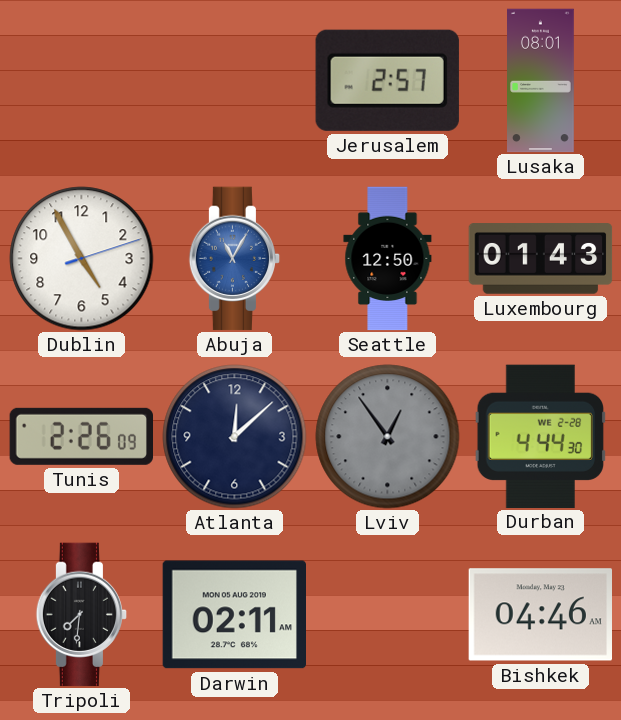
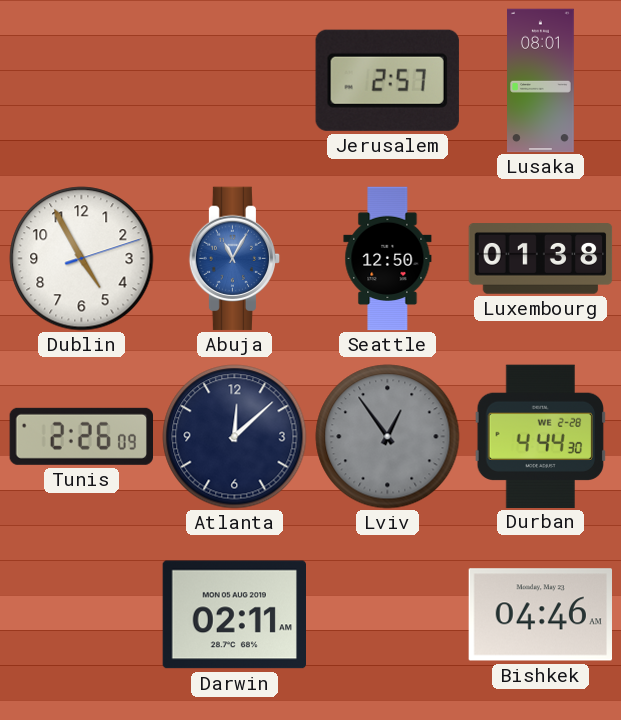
Luxembourg: 01:43 -> 01:38 (541, 259)
Tripoli: 7:31 -> none (82, 615)
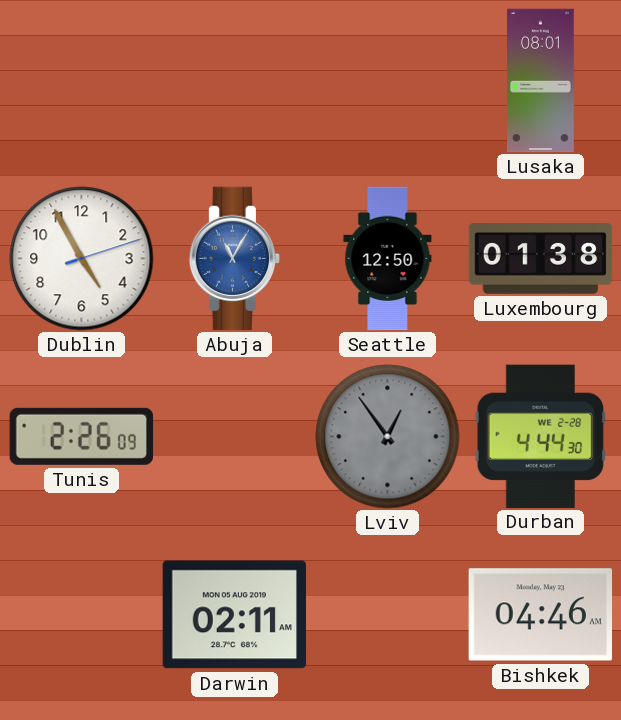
Jerusalem: 2:57 -> none (387, 80)
Atlanta: 12:08 -> none (235, 437)
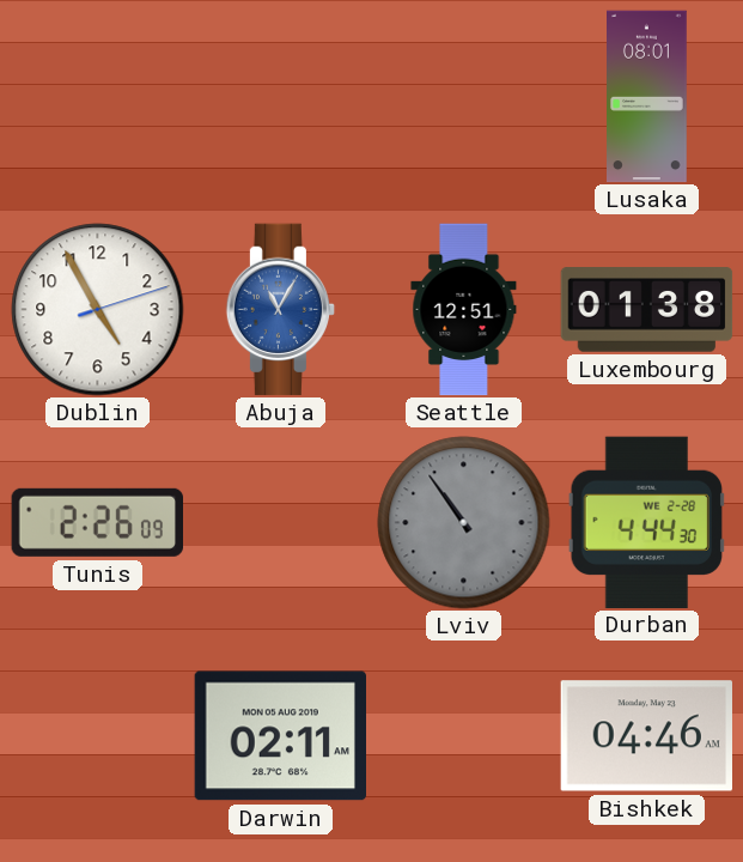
Seattle: 12:50 -> 12:51 (464, 310)
Lviv: 12:54 -> 10:54 (464, 523)
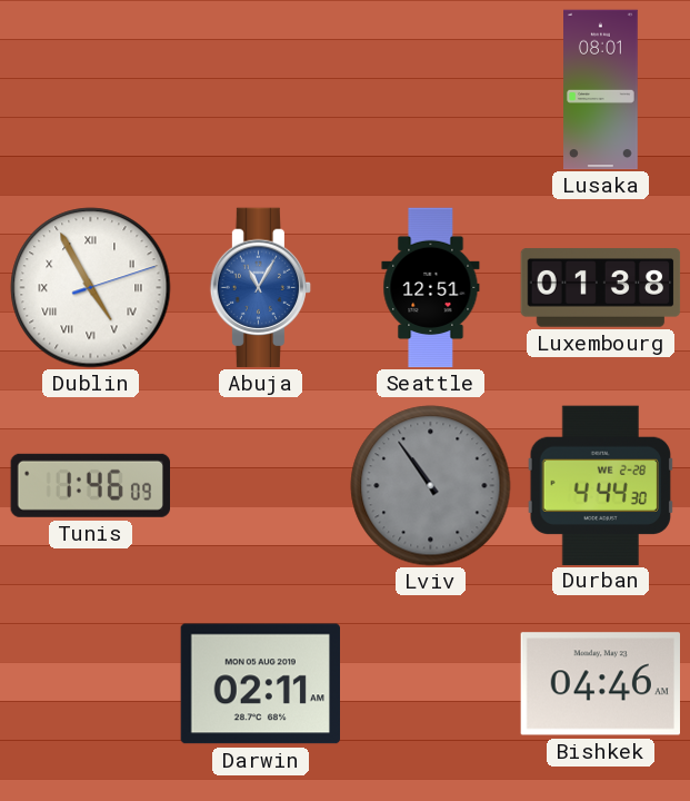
Dublin numerals: Arabic -> Roman (91, 288)
Tunis: 2:26 -> 1:46 (90, 485)
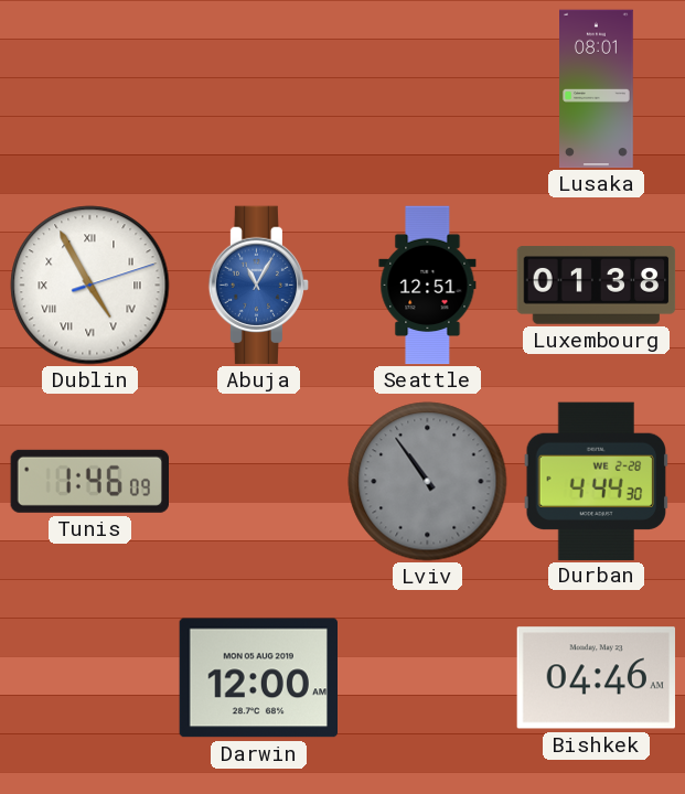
Darwin: 02:11 -> 12:00 (258, 678)
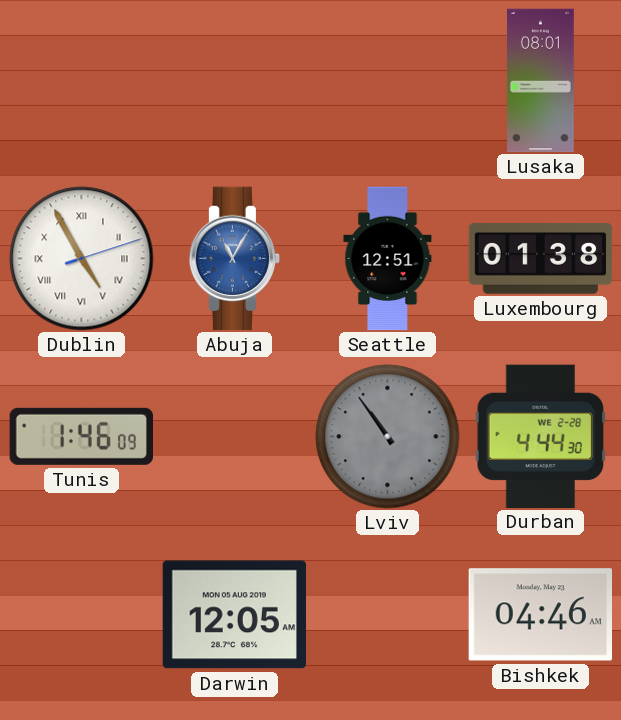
Darwin: 12:00 -> 12:05 (234, 615)
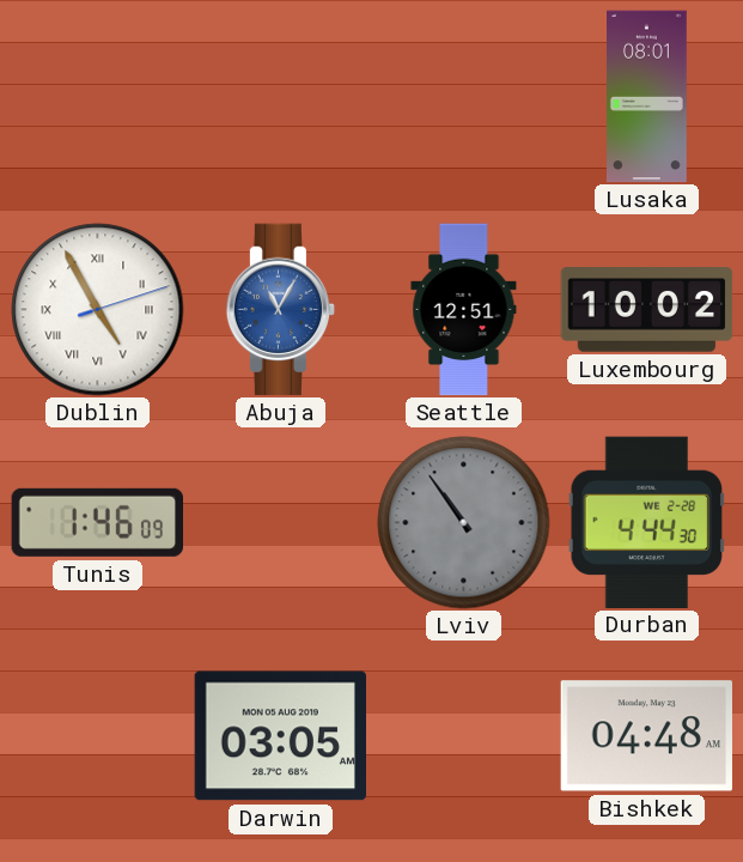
Luxembourg: 01:38 -> 10:02 (647, 310)
Darwin: 12:05 -> 03:05 (280, 736)
Bishkek: 04:46 -> 04:48 (646, 736)
